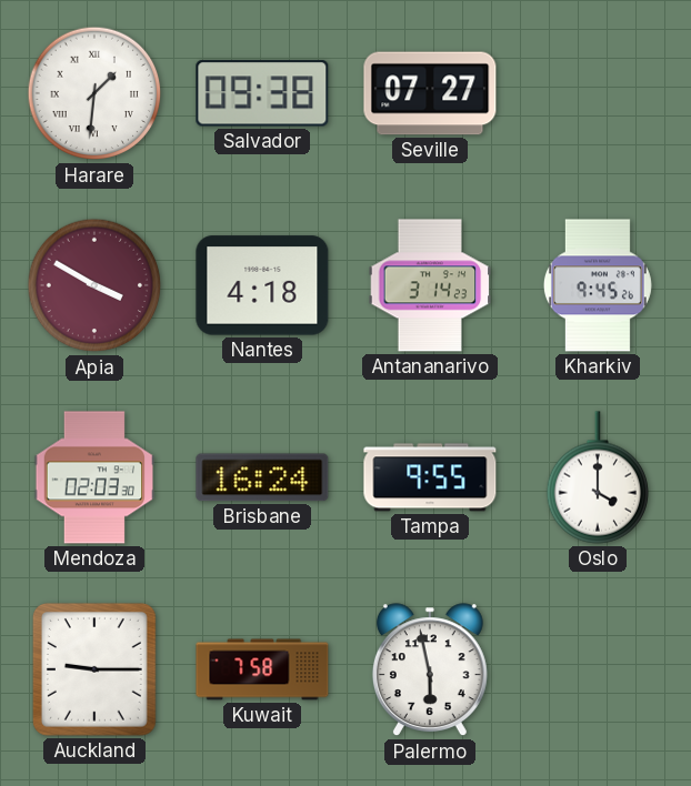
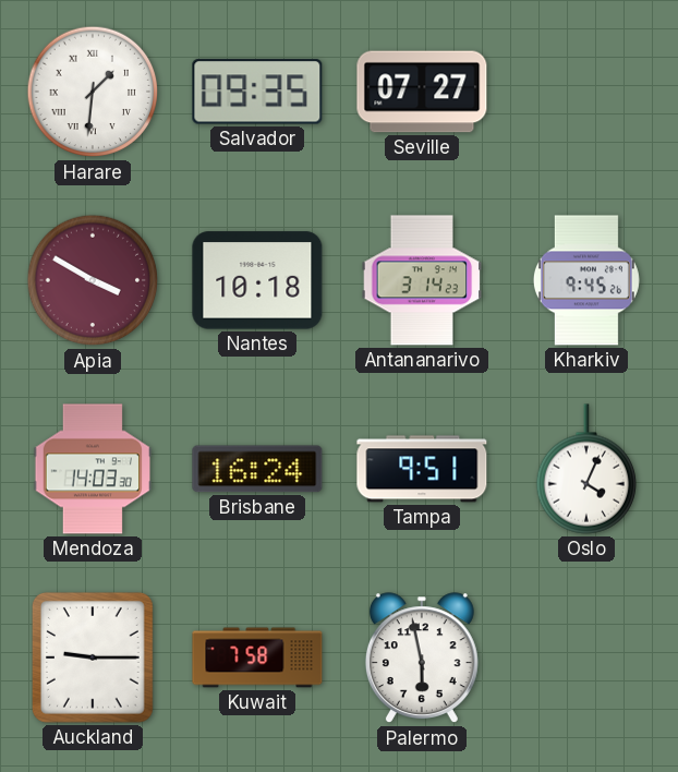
Salvador: 09:38 -> 09:35 (257, 92)
Nantes: 4:18 -> 10:18 (257, 280)
Mendoza: 02:03 -> 14:03 (92, 469)
Tampa: 9:55 -> 9:51 (422, 469)
Oslo: 4:00 -> 4:04 (585, 469)
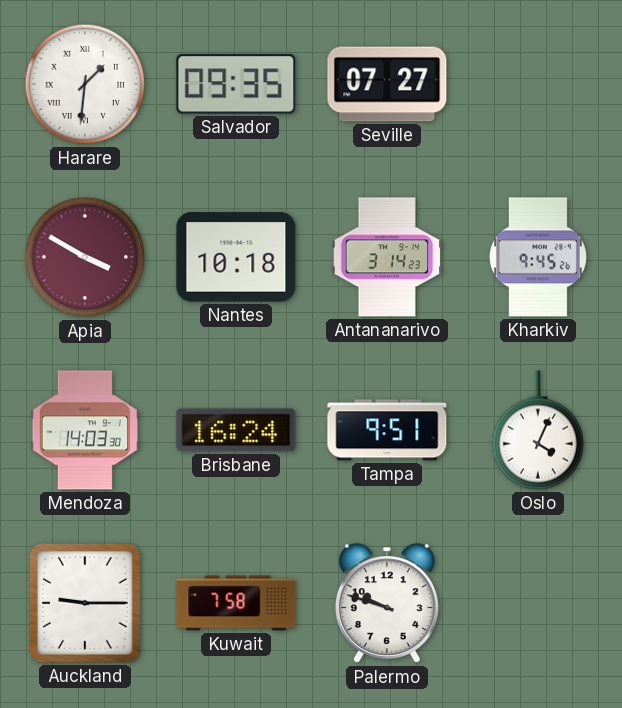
Palermo: 5:58 -> 9:48 (387, 604)
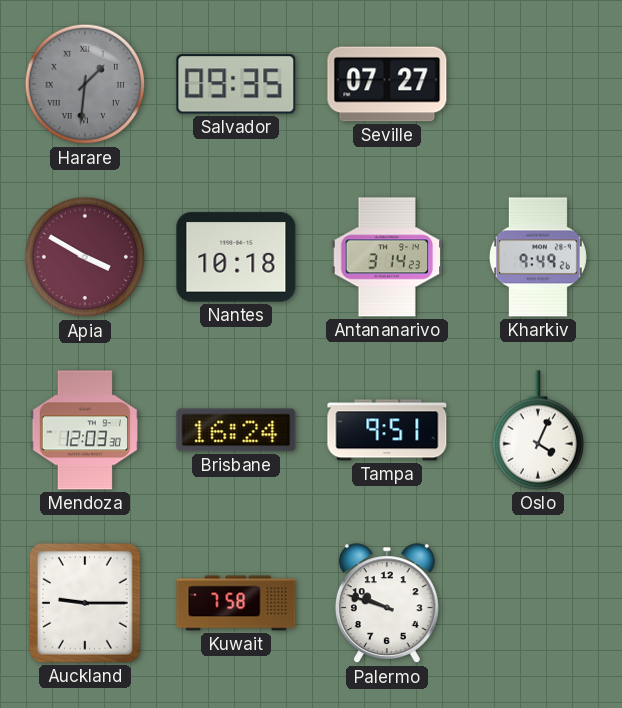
Harare dial: white -> grey (85, 84)
Kharkiv: 9:45 -> 9:49 (538, 257)
Mendoza: 14:03 -> 12:03 (84, 430)
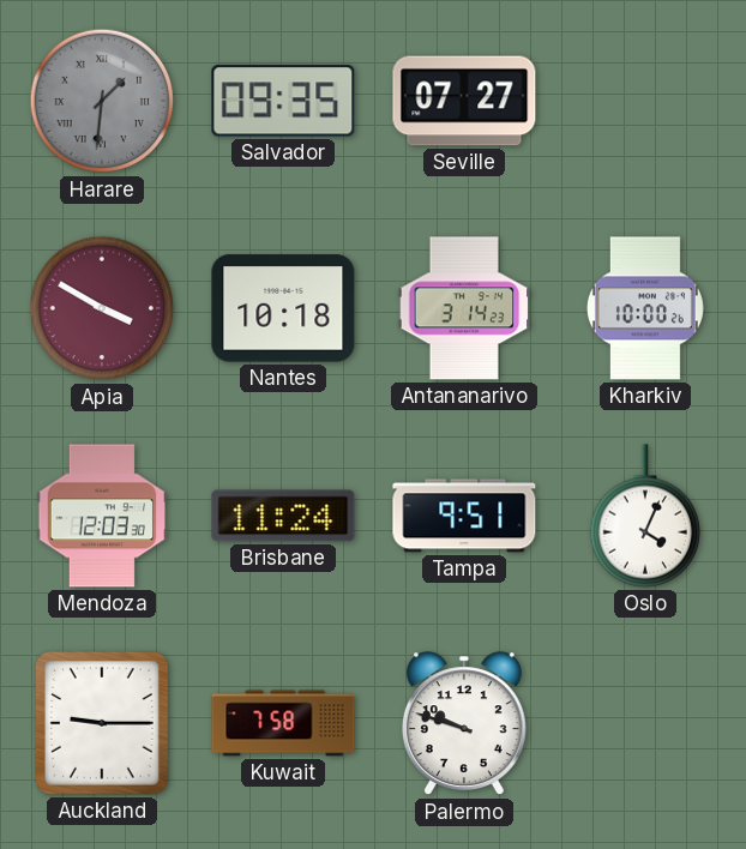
Kharkiv: 9:49 -> 10:00 (645, 308)
Brisbane: 16:24 -> 11:24 (283, 516)
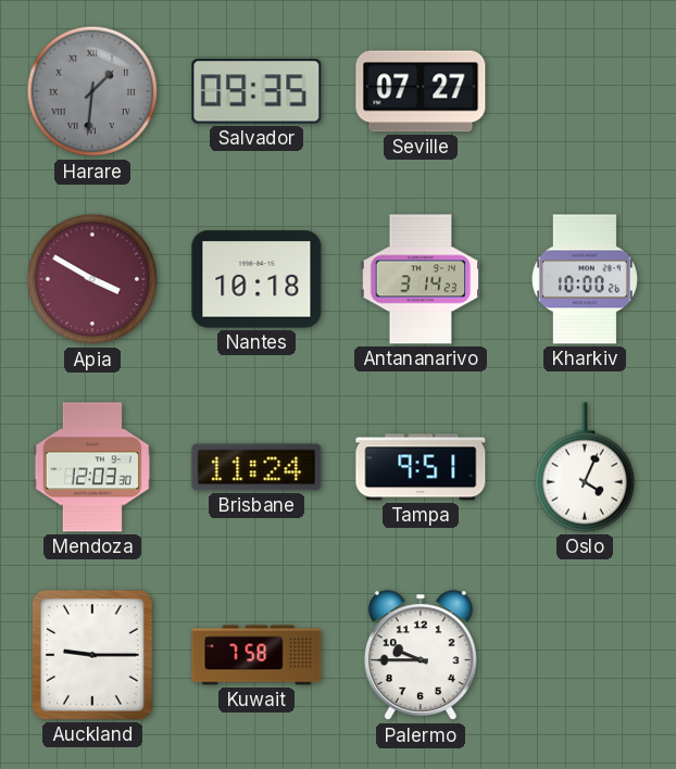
Palermo: 9:48 -> 9:45 (421, 656)
